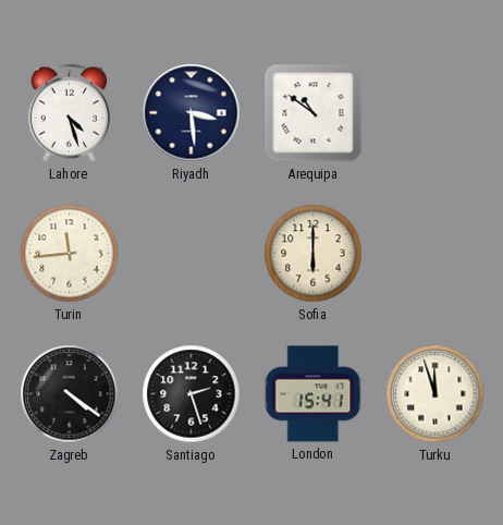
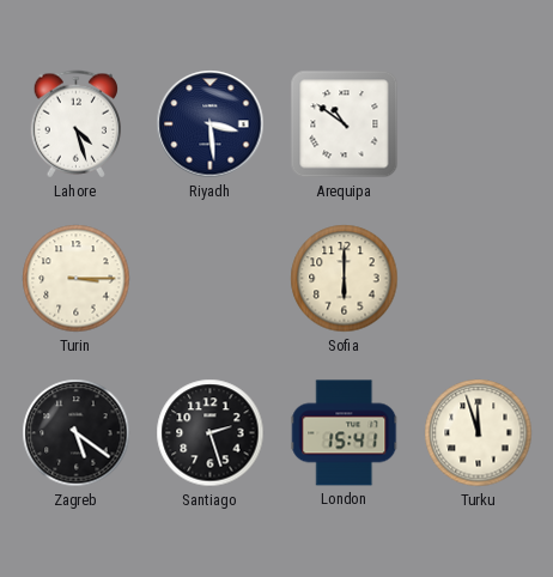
Turin: 11:44 -> 3:15 (77, 279)
Zagreb: 4:21 -> 5:21 (77, 433)
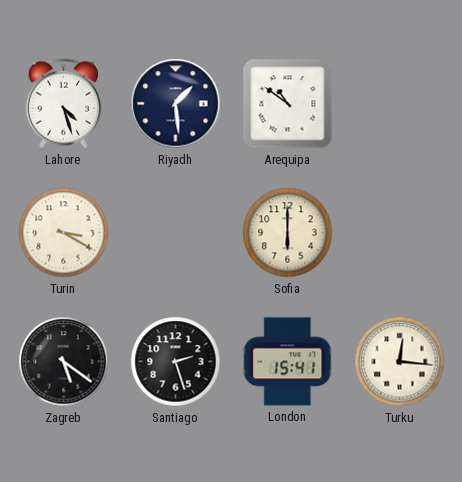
Riyadh: 3:29 -> 1:29 (176, 104)
Turin: 3:15 -> 3:20 (64, 233)
Turku: 11:57 -> 12:16 (400, 362)
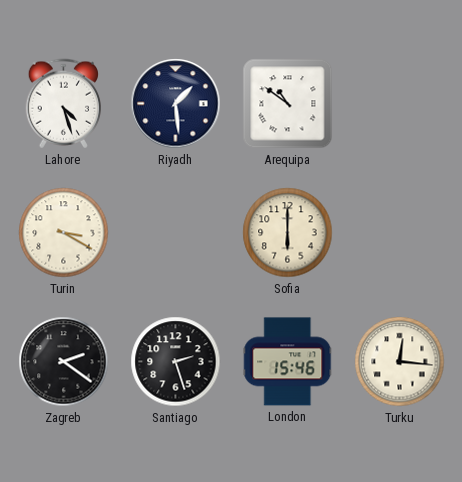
Zagreb: 5:21 -> 2:21 (64, 362)
London: 15:41 -> 15:46 (288, 362)
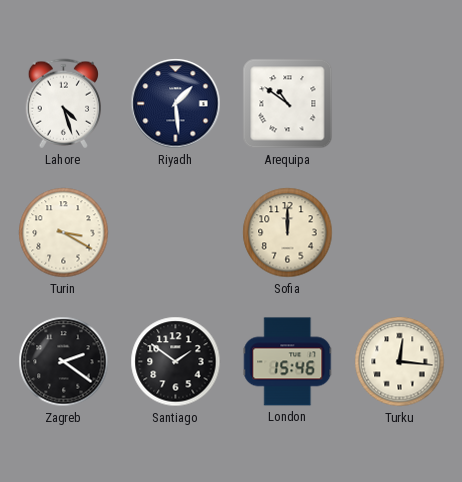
Sofia: 6:00 -> 12:00 (288, 233)
Santiago: 2:27 -> 1:51 (176, 362)
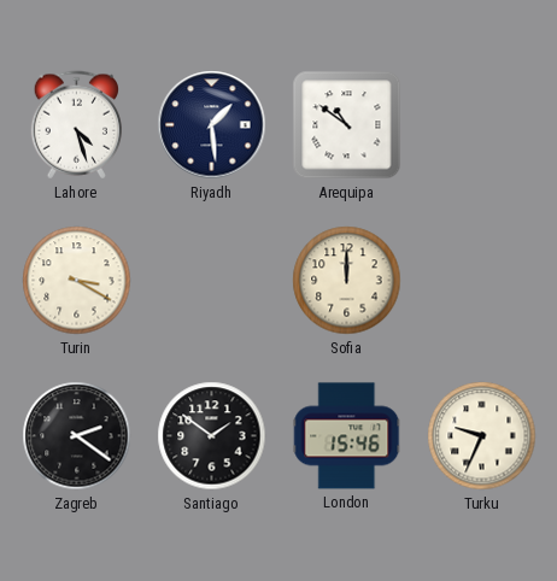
Turku: 12:16 -> 9:34 (482, 436)
